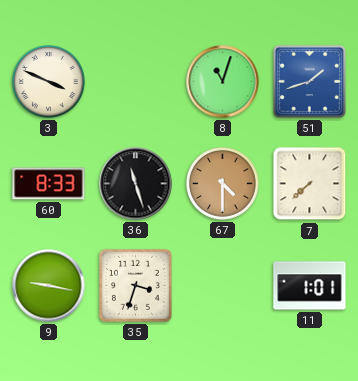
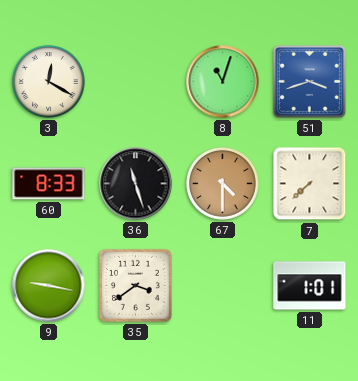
3: 3:49 -> 12:20 (49, 82)
51: 1:42 -> 3:42 (309, 81)
35: 3:33 -> 3:39 (135, 285)
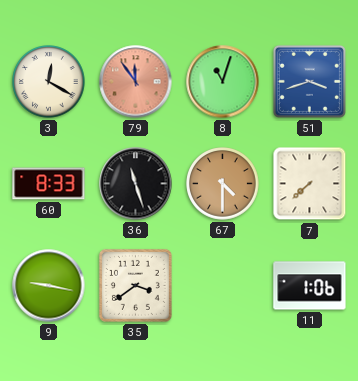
79: none -> 11:54 (136, 82)
11: 1:01 -> 1:06 (310, 286)
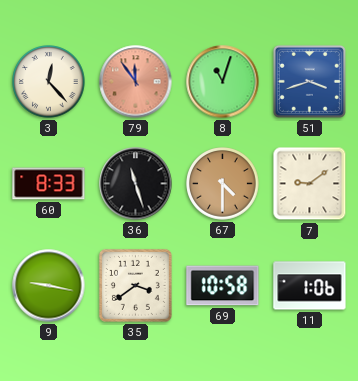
3: 12:20 -> 12:23 (49, 82)
7: 7:38 -> 9:09 (310, 184)
69: none -> 10:58 (223, 286)
